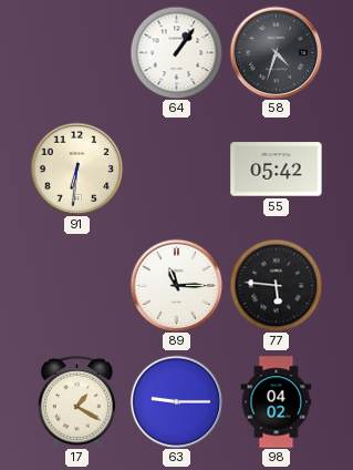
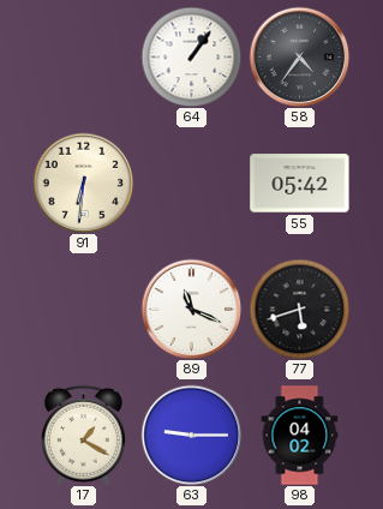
58: 4:33 -> 4:36 (299, 56)
89: 11:15 -> 11:19 (191, 309)
77: 5:46 -> 5:42 (299, 309)
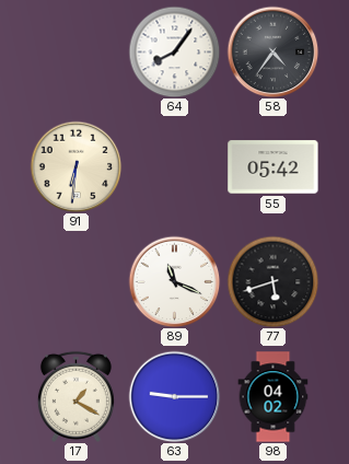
64: 1:06 -> 8:06 (174, 51)
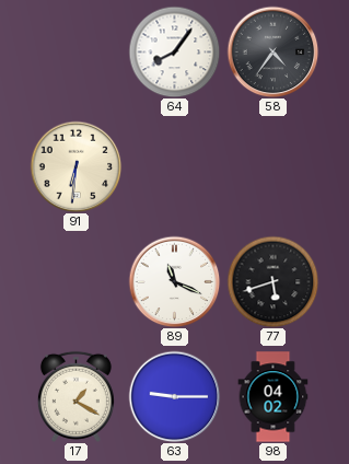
55: 05:42 -> none (274, 167)
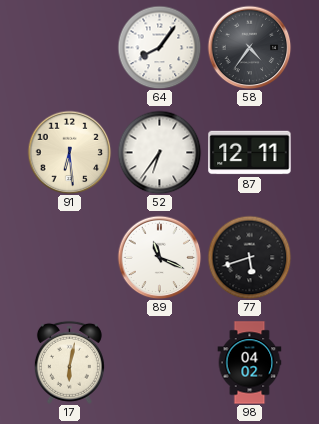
91: 6:31 -> 6:29 (69, 152)
52: none -> 6:36 (159, 152)
87: none -> 12:11 (250, 153)
17: 1:20 -> 6:02 (69, 362)
63: 9:15 -> none (174, 396)
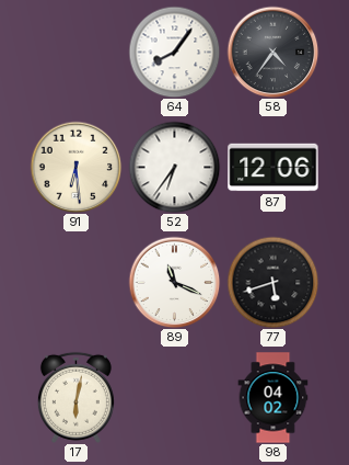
87: 12:11 -> 12:06 (274, 168)
